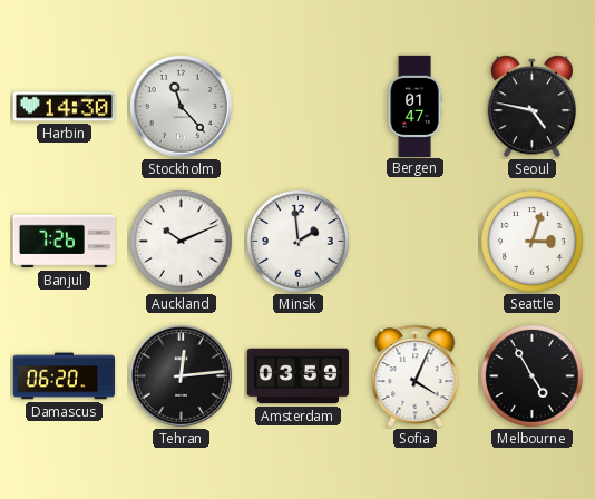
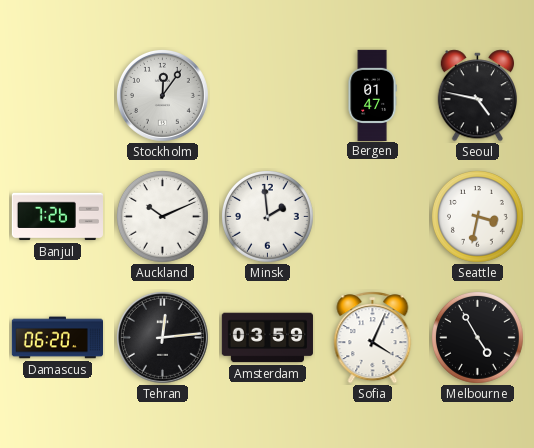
Harbin: 14:30 -> none (64, 107)
Stockholm: 11:23 -> 12:06 (162, 95)
Seattle: 3:03 -> 3:32 (478, 217)
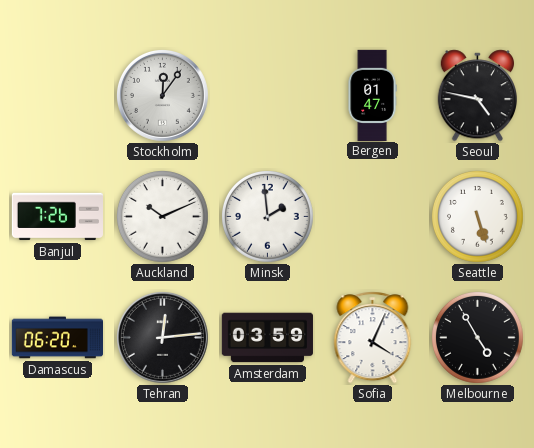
Seattle: 3:32 -> 5:27 (478, 217)
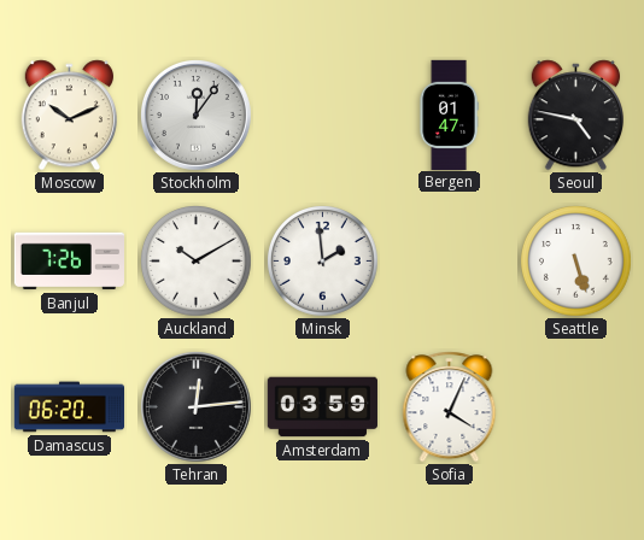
Moscow: none -> 10:11 (69, 116)
Auckland: 10:11 -> 10:10 (197, 262)
Melbourne: 4:55 -> none (478, 338)
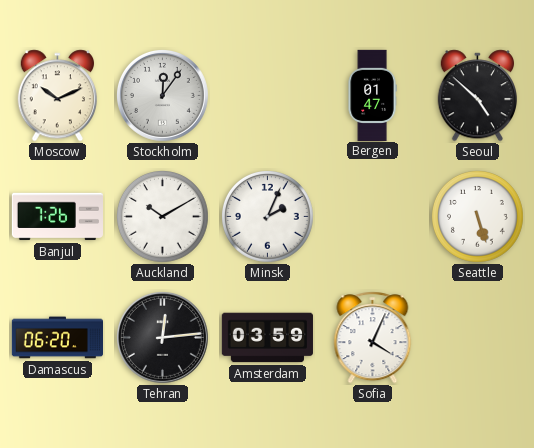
Seoul: 4:47 -> 4:52 (477, 96)
Minsk: 1:59 -> 2:04 (268, 217)
